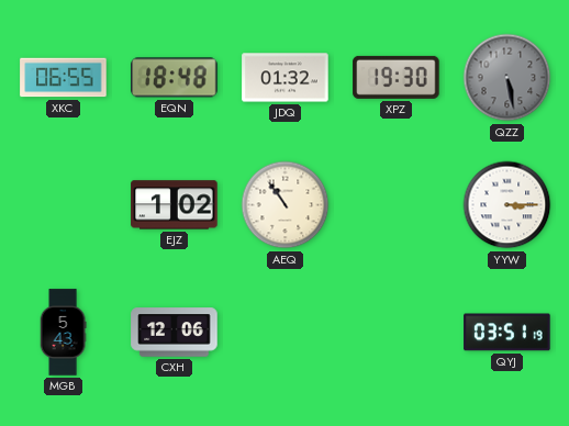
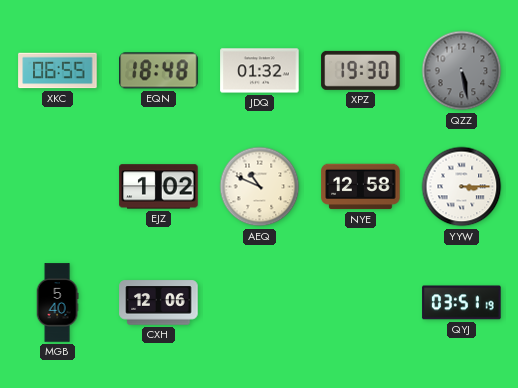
AEQ: 10:54 -> 10:49 (260, 187)
NYE: none -> 12:58 (361, 187)
MGB: 5:43 -> 5:40 (57, 303)
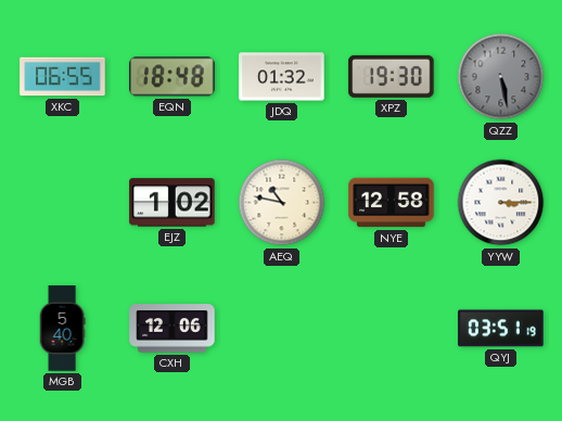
AEQ: 10:49 -> 10:47 (282, 203)
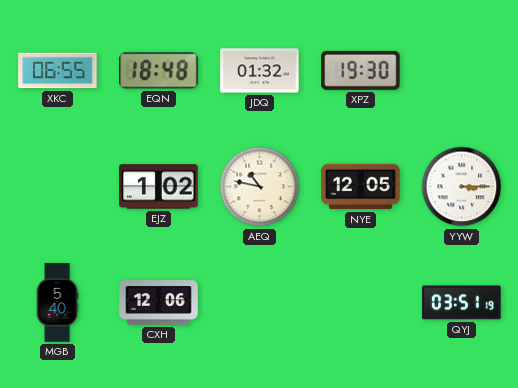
QZZ: 5:28 -> none (501, 77)
NYE: 12:58 -> 12:05 (361, 187)
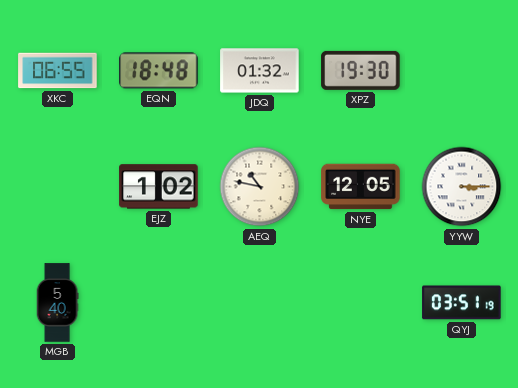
CXH: 12:06 -> none (159, 303)
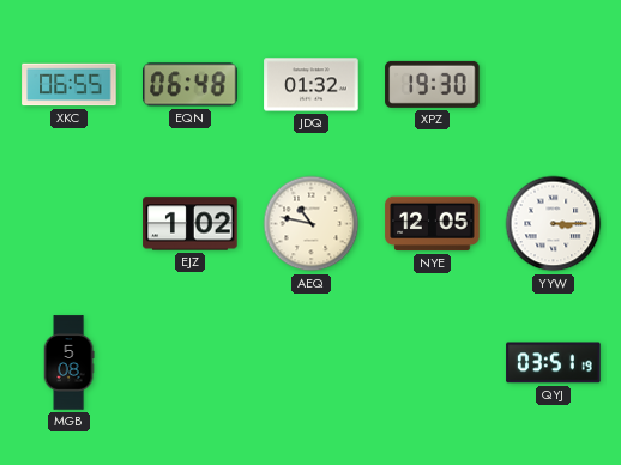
EQN: 18:48 -> 06:48 (191, 85)
MGB: 5:40 -> 5:08 (68, 363)
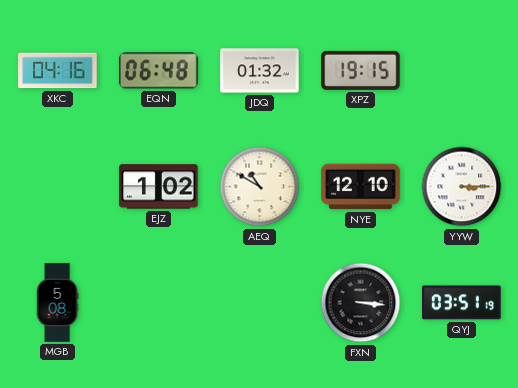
XKC: 06:55 -> 04:16 (58, 71)
XPZ: 19:30 -> 19:15 (361, 70)
AEQ: 10:47 -> 10:50 (260, 187)
NYE: 12:05 -> 12:10 (361, 187)
FXN: none -> 3:16 (361, 303)
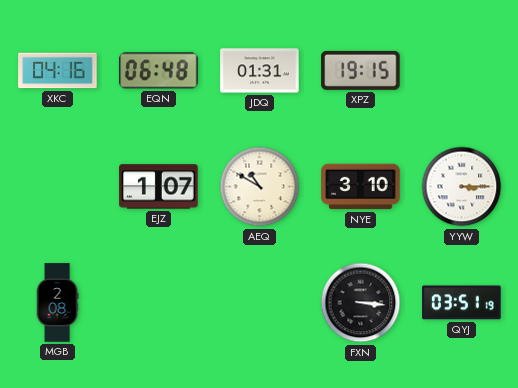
JDQ: 01:32 -> 01:31 (260, 71)
EJZ: 1:02 -> 1:07 (159, 187)
NYE: 12:10 -> 3:10 (361, 187)
MGB: 5:08 -> 2:08 (57, 303)
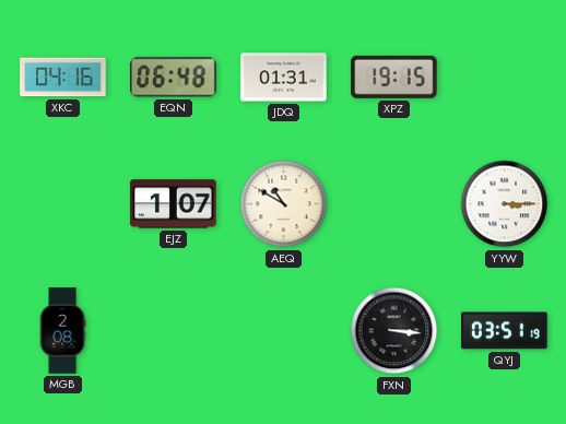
NYE: 3:10 -> none (361, 187)
